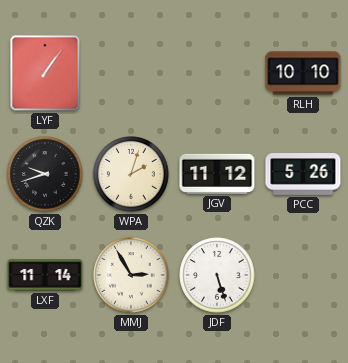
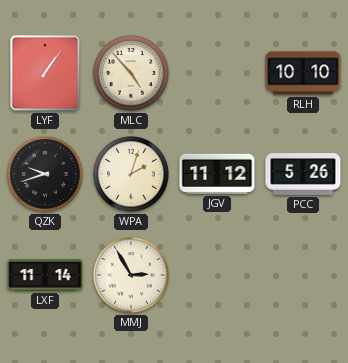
MLC: none -> 4:53 (131, 73)
JDF: 5:27 -> none (217, 275)
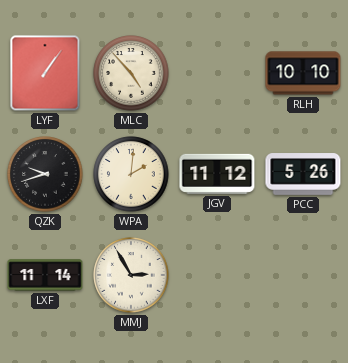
WPA: 2:03 -> 2:01 (131, 174)
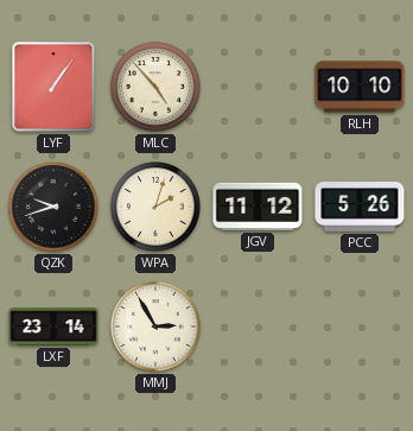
WPA: 2:01 -> 2:03 (155, 207)
LXF: 11:14 -> 23:14 (53, 327)
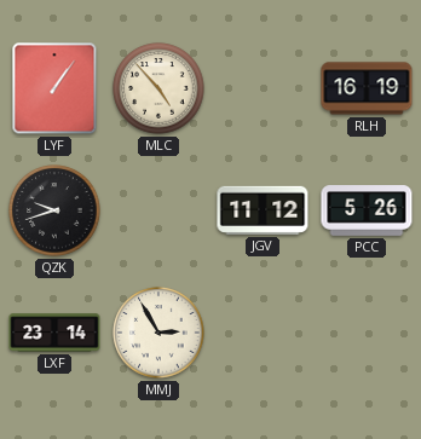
RLH: 10:10 -> 16:19 (367, 88)
WPA: 2:03 -> none (155, 207)
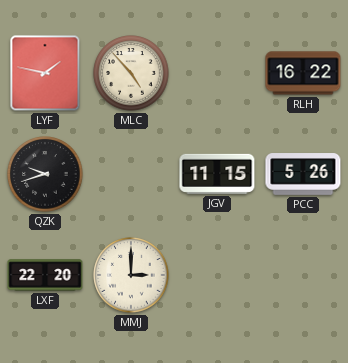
LYF: 1:06 -> 1:47 (45, 73)
RLH: 16:19 -> 16:22 (303, 73)
JGV: 11:12 -> 11:15 (217, 174)
LXF: 23:14 -> 22:20 (45, 275)
MMJ: 2:55 -> 3:00 (131, 275)
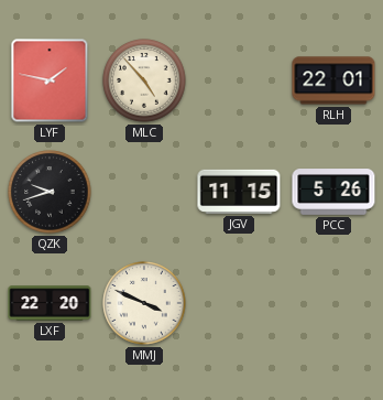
RLH: 16:22 -> 22:01 (333, 80)
MMJ: 3:00 -> 3:49 (144, 303)
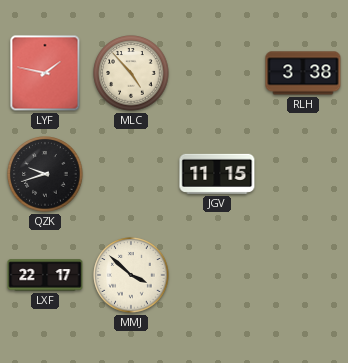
RLH: 22:01 -> 3:38 (303, 73)
PCC: 5:26 -> none (333, 192)
LXF: 22:20 -> 22:17 (45, 275)
MMJ: 3:49 -> 3:52 (131, 275)
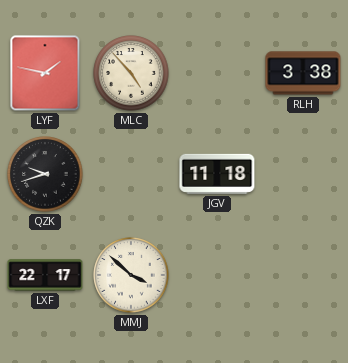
JGV: 11:15 -> 11:18 (217, 174)
